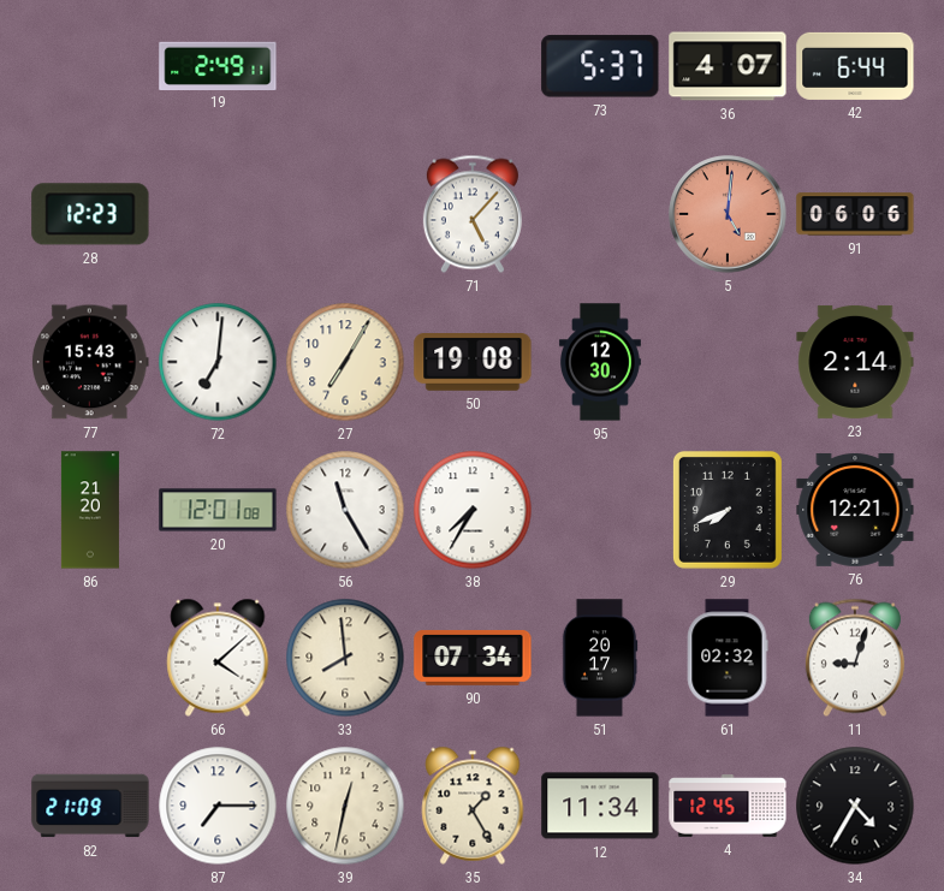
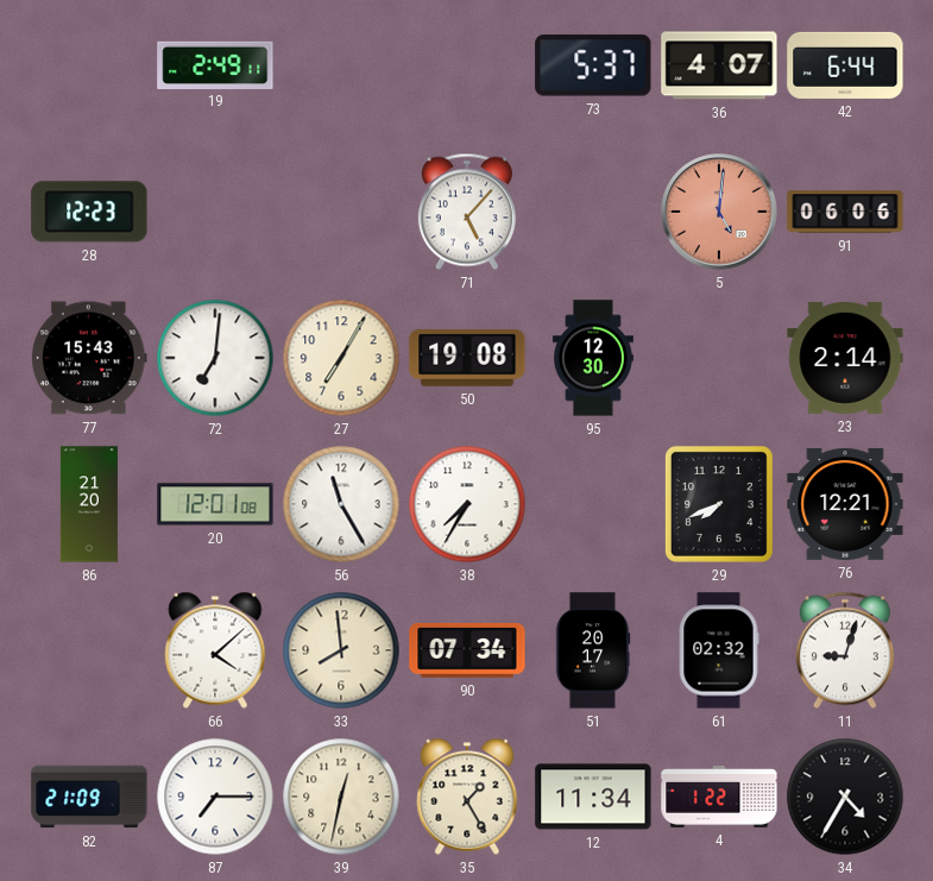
4: 12:45 -> 1:22 (719, 798)
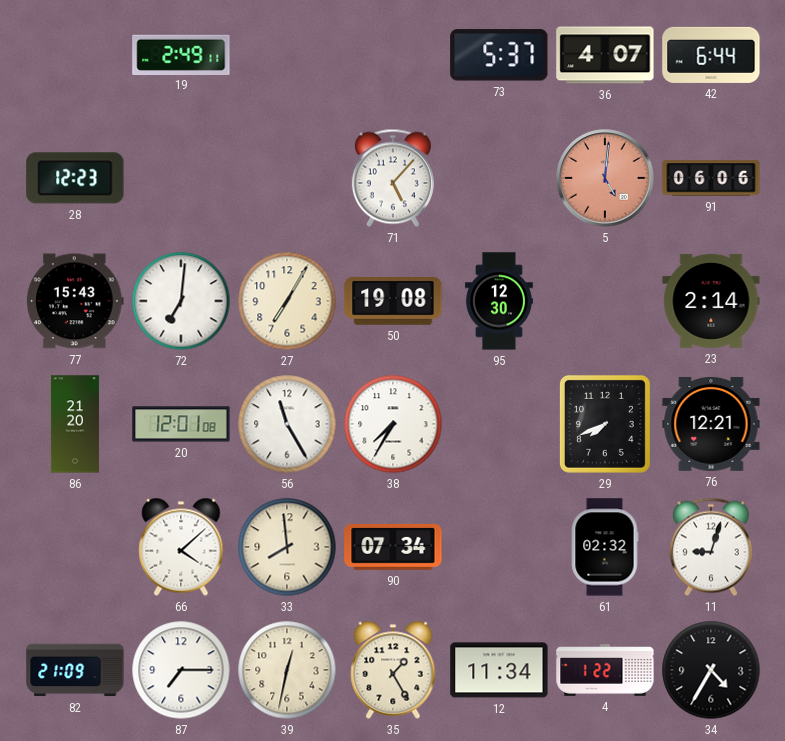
51: 20:17 -> none (593, 650)
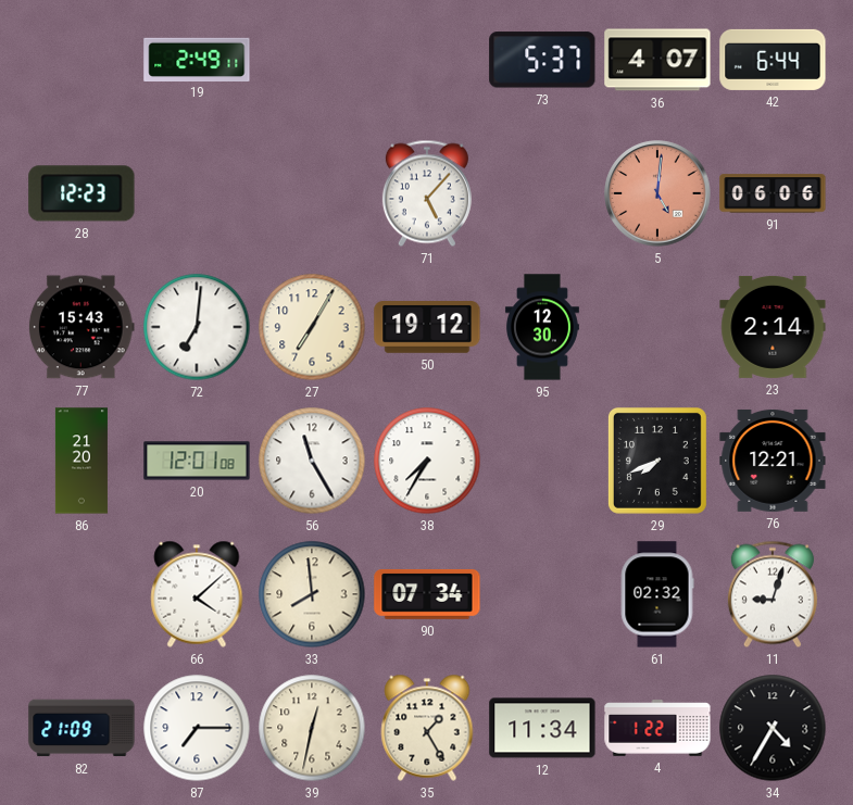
50: 19:08 -> 19:12 (427, 328)
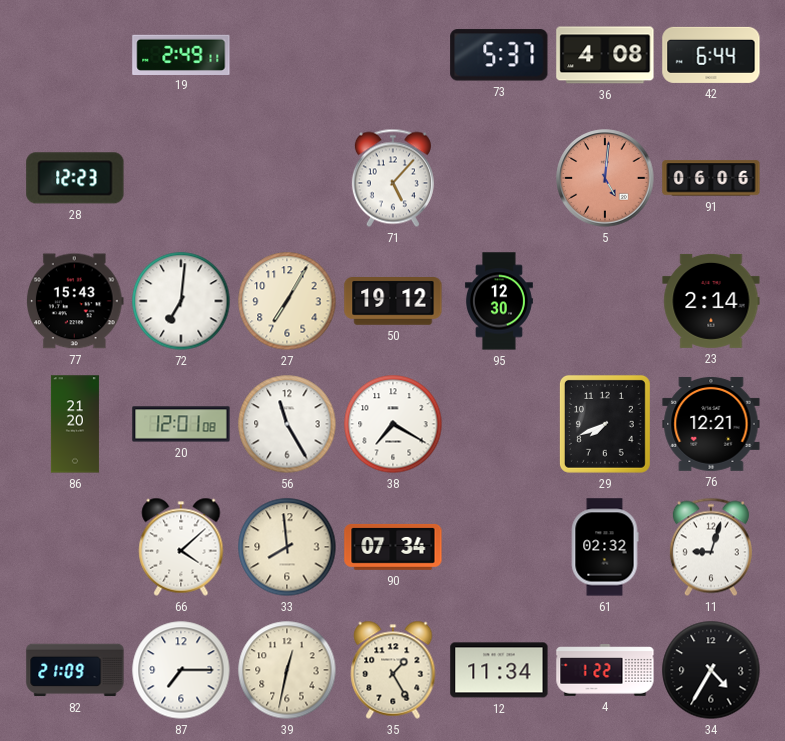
36: 4:07 -> 4:08 (605, 55)
38: 7:35 -> 7:20 (393, 424)
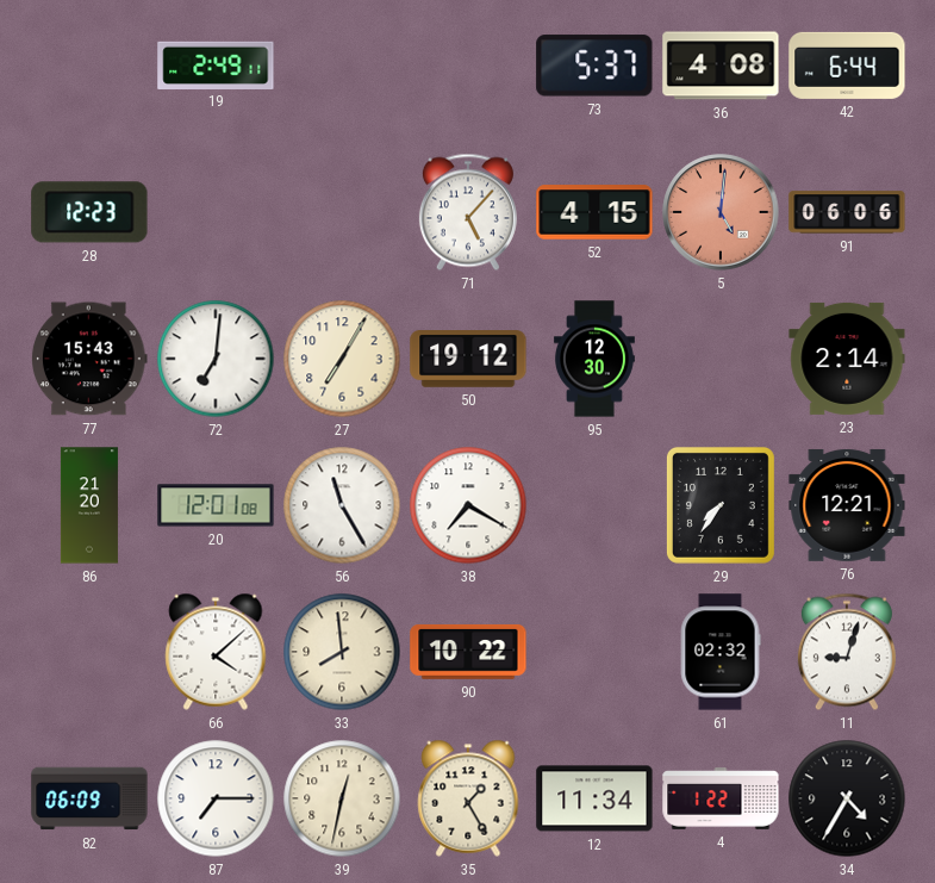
52: none -> 4:15 (594, 212)
29: 7:41 -> 7:36 (721, 505)
90: 07:34 -> 10:22 (468, 652)
82: 21:09 -> 06:09 (89, 798)
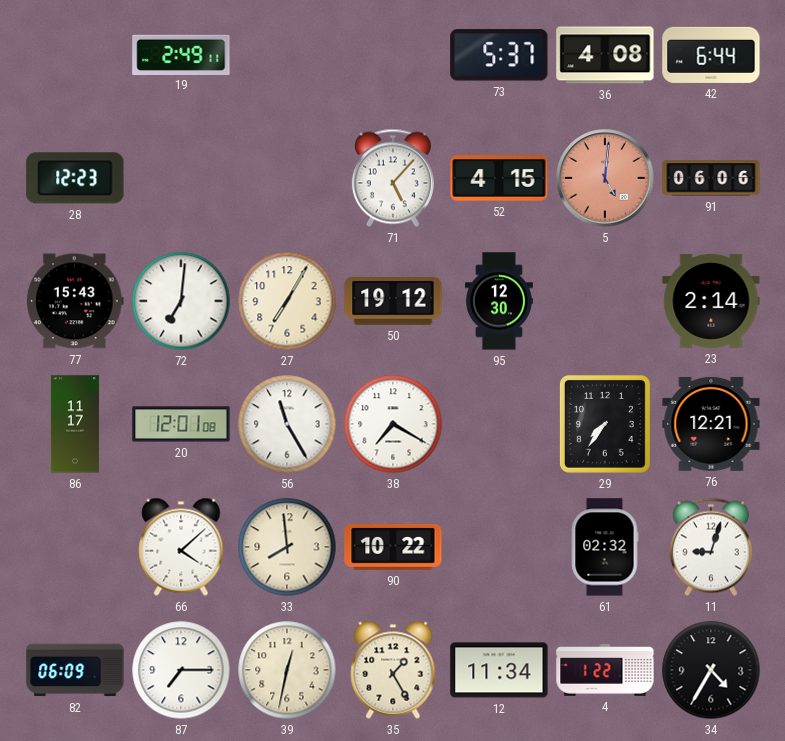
86: 21:20 -> 11:17 (75, 424)
